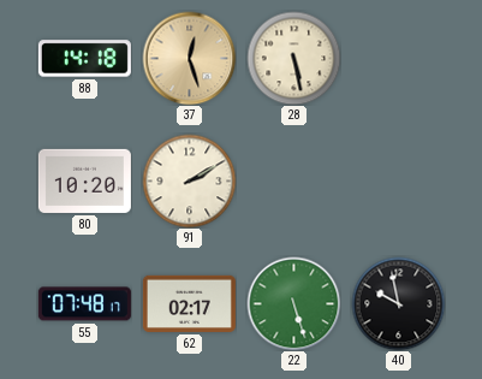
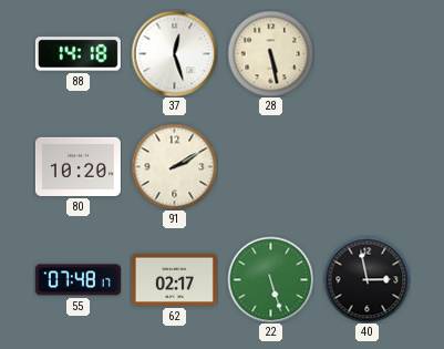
37 dial: champagne -> white (174, 53)
40: 9:58 -> 2:58 (366, 279)
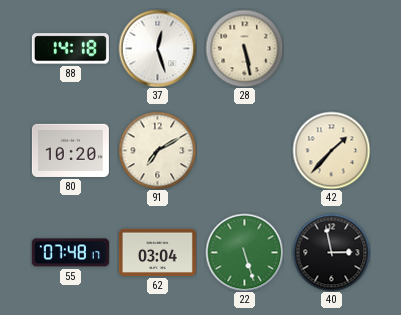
91: 2:10 -> 7:10 (157, 150)
42: none -> 1:37 (331, 150)
62: 02:17 -> 03:04 (157, 252)
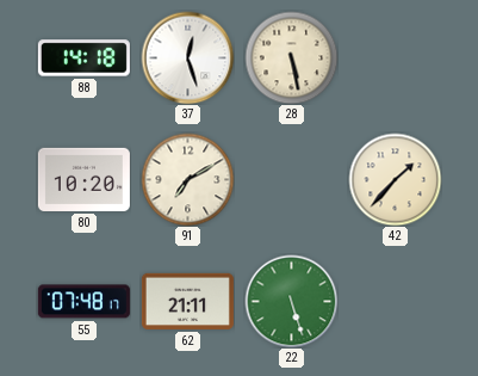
62: 03:04 -> 21:11 (187, 301)
40: 2:58 -> none (331, 252)
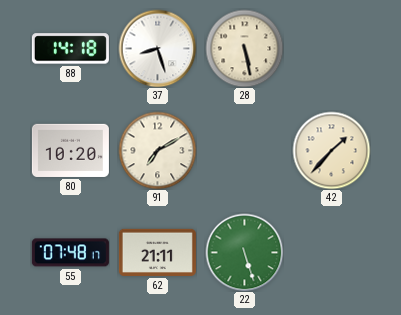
37: 12:27 -> 8:27 (157, 48)
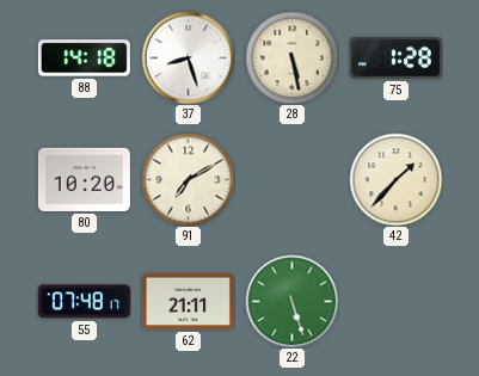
75: none -> 1:28 (395, 58)
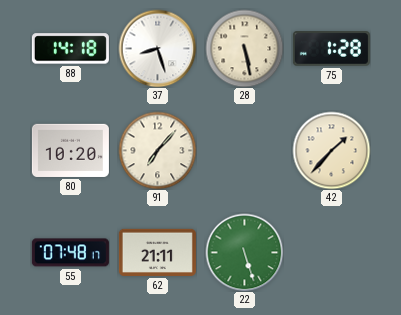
91: 7:10 -> 7:07 (157, 150)
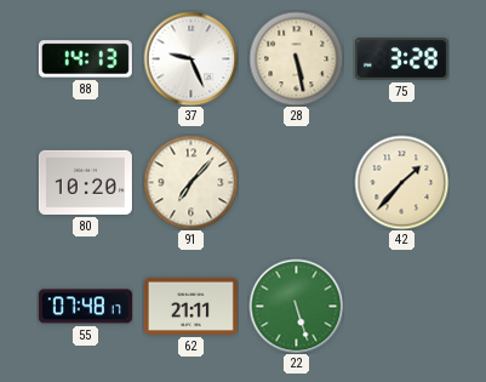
88: 14:18 -> 14:13 (85, 59)
37: 8:27 -> 9:26 (190, 58)
75: 1:28 -> 3:28 (401, 59)
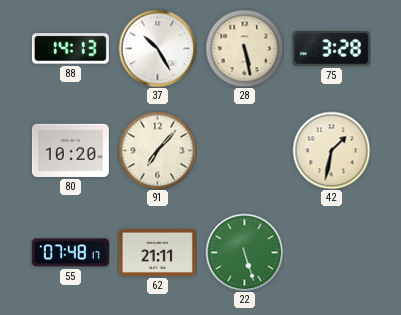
37: 9:26 -> 10:25 (157, 48)
42: 1:37 -> 1:32 (331, 150)
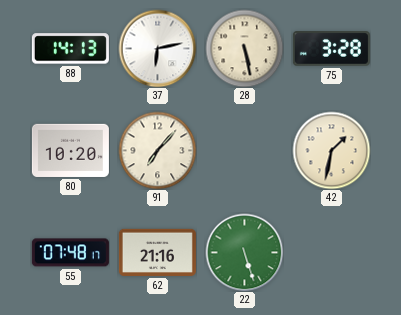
37: 10:25 -> 6:13 (157, 48)
62: 21:11 -> 21:16 (157, 252)
